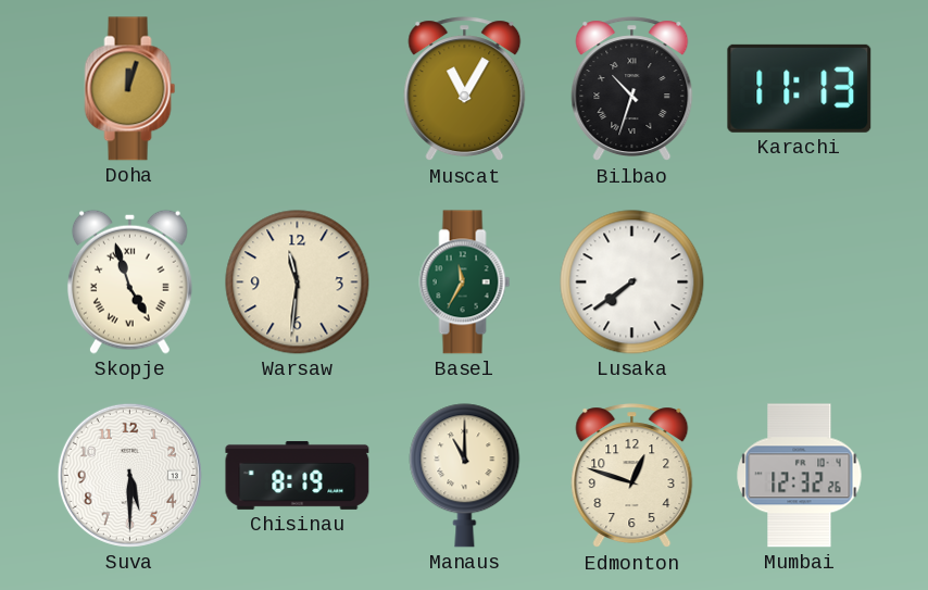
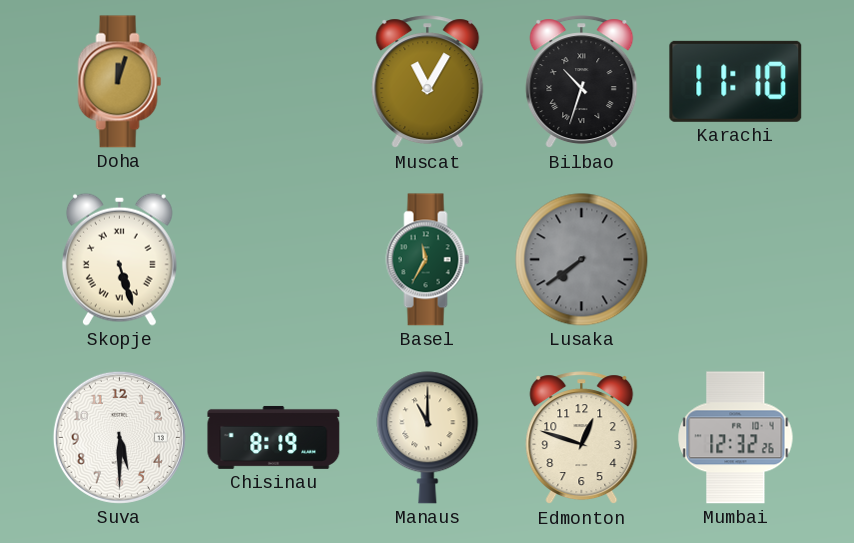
Karachi: 11:13 -> 11:10 (736, 81)
Skopje: 4:57 -> 5:27 (119, 259)
Warsaw: 11:31 -> none (298, 283)
Lusaka dial: white -> grey (582, 260)
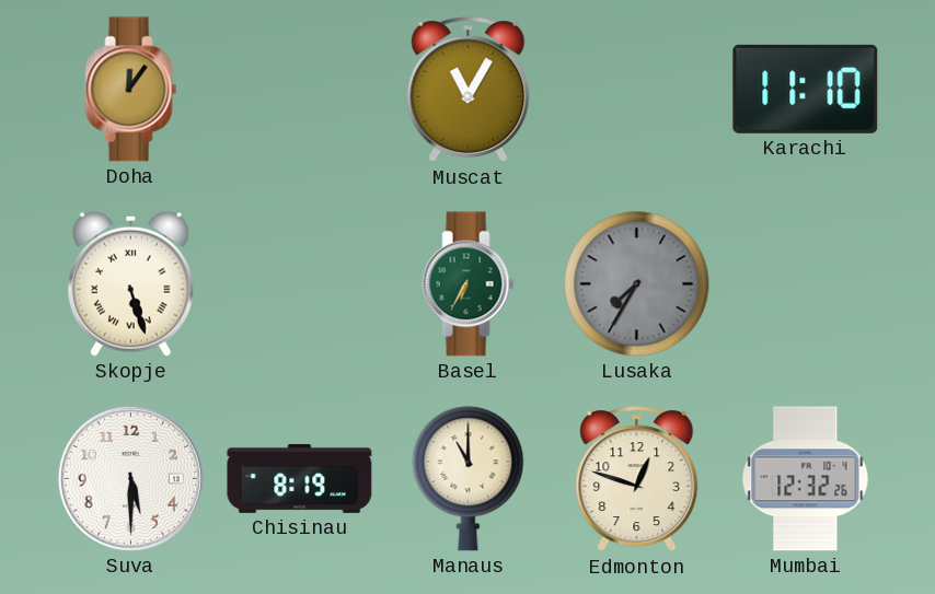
Doha: 12:03 -> 12:06 (131, 90)
Bilbao: 10:33 -> none (582, 82)
Basel: 11:35 -> 6:35 (469, 284)
Lusaka: 7:39 -> 7:35 (637, 284)
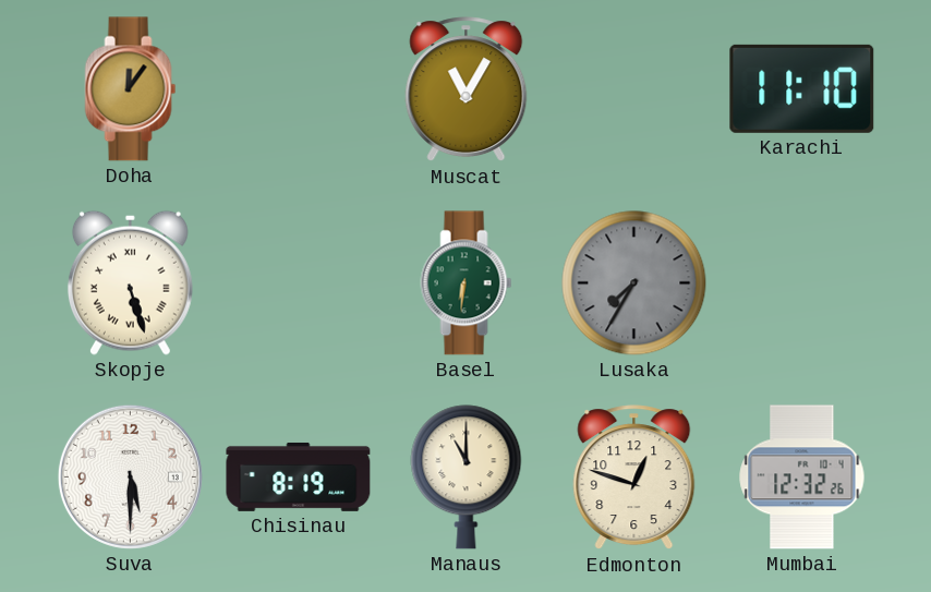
Basel: 6:35 -> 6:31 (467, 283)
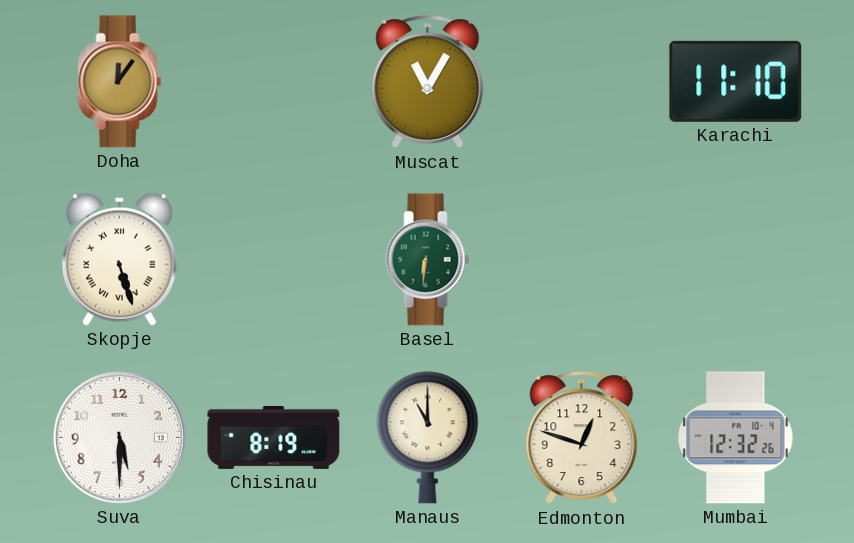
Lusaka: 7:35 -> none (634, 283)
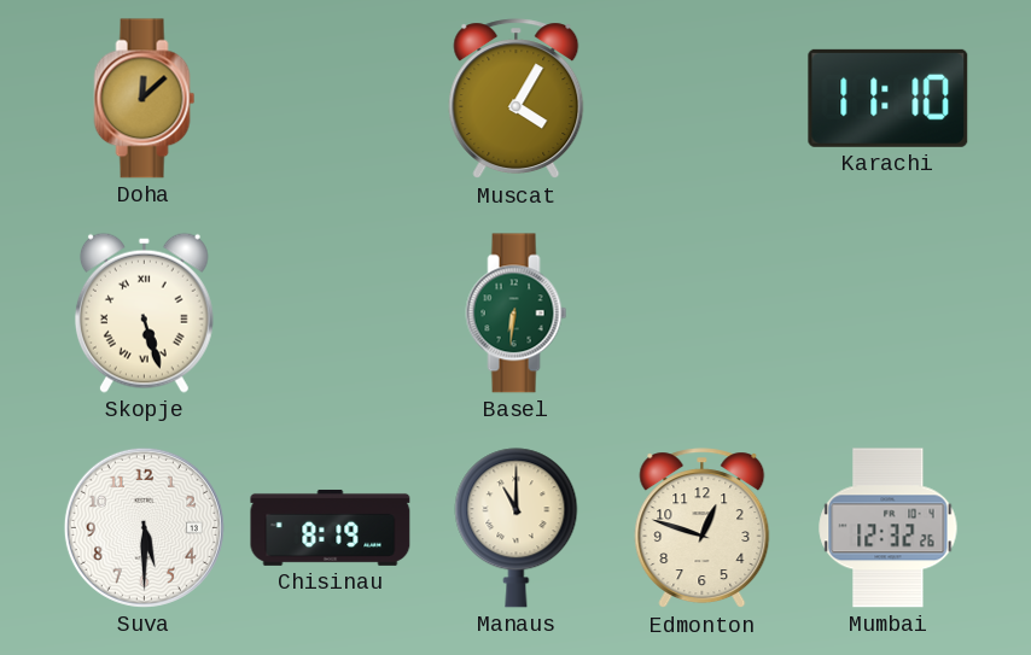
Doha: 12:06 -> 12:08 (145, 99)
Muscat: 11:05 -> 4:05 (517, 99)
